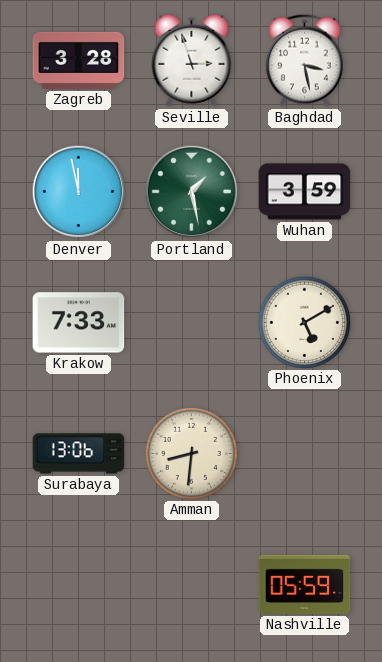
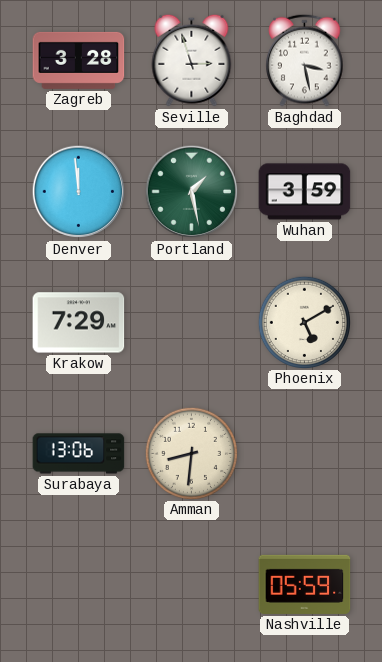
Denver: 11:58 -> 11:59 (79, 192)
Krakow: 7:33 -> 7:29 (79, 323)
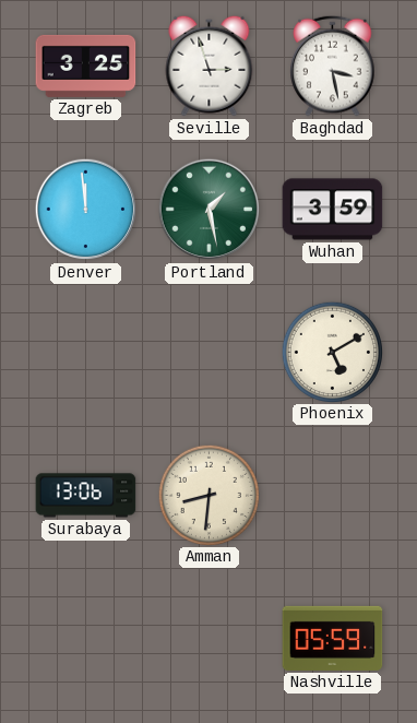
Zagreb: 3:28 -> 3:25 (86, 66)
Krakow: 7:29 -> none (79, 323)
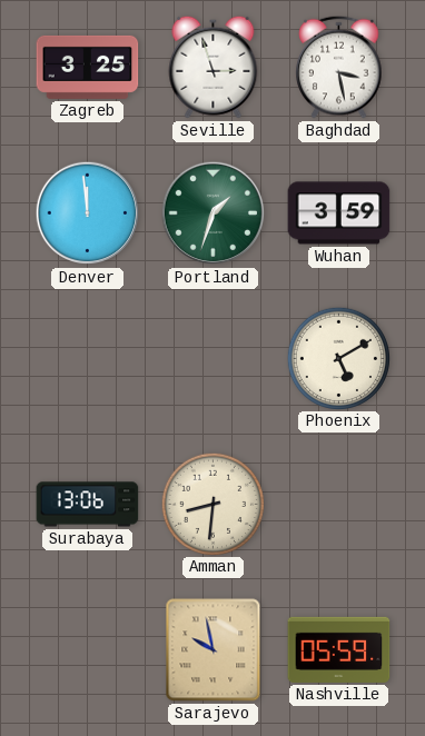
Portland: 1:28 -> 1:33 (214, 213)
Sarajevo: none -> 9:58 (214, 650)
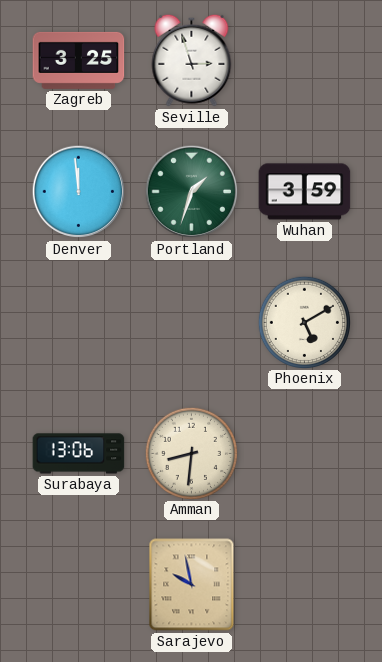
Baghdad: 3:28 -> none (339, 67)
Nashville: 05:59 -> none (339, 649)
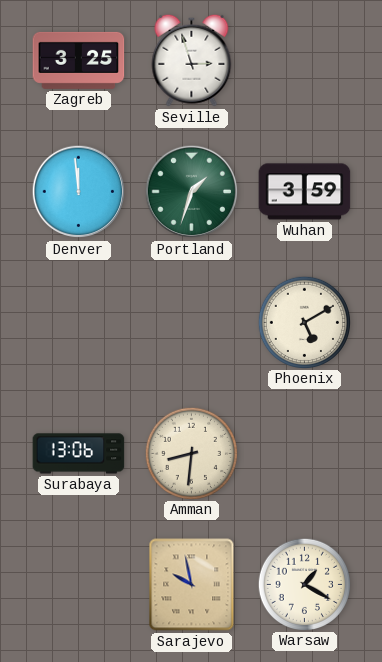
Warsaw: none -> 1:20 (304, 584)
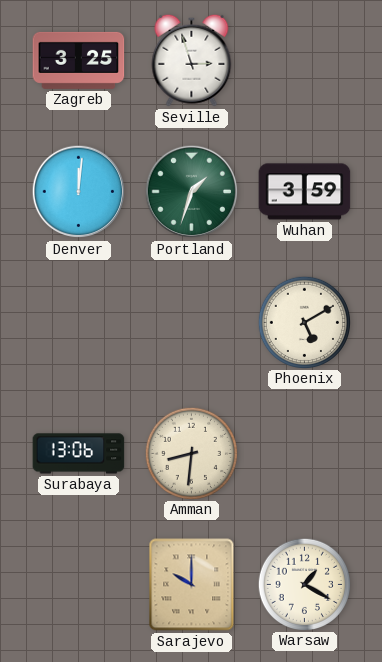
Denver: 11:59 -> 12:01 (79, 192)
Sarajevo: 9:58 -> 10:00 (192, 585)
